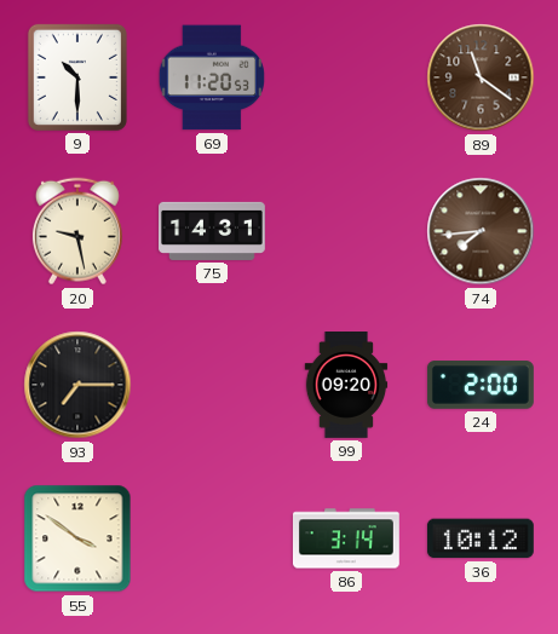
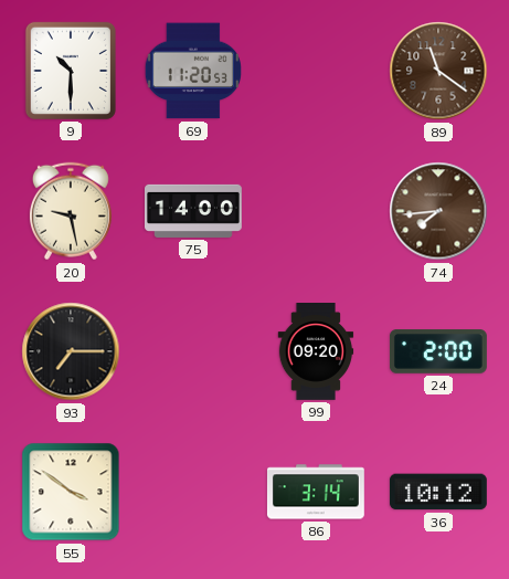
75: 14:31 -> 14:00 (194, 211)
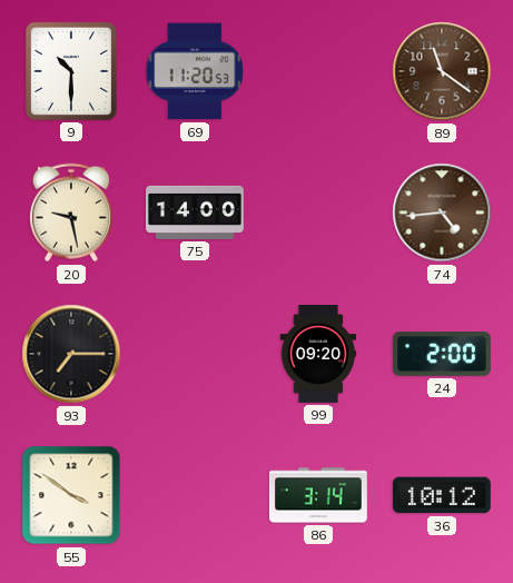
74: 7:44 -> 4:44 (442, 213)
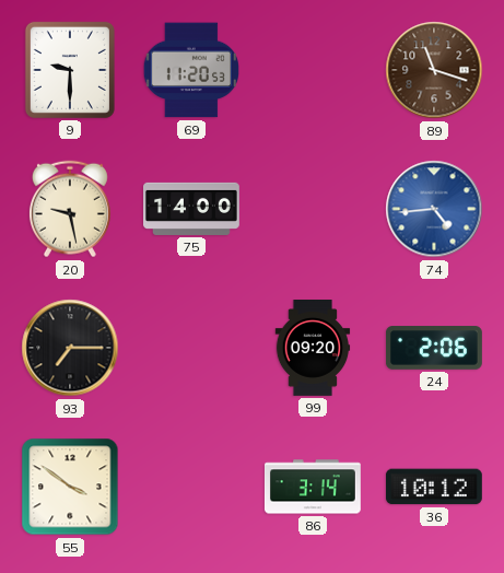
9: 10:30 -> 9:30 (70, 70)
89: 11:21 -> 11:18 (434, 70)
74 dial: brown -> blue (434, 209)
24: 2:00 -> 2:06 (434, 348)
